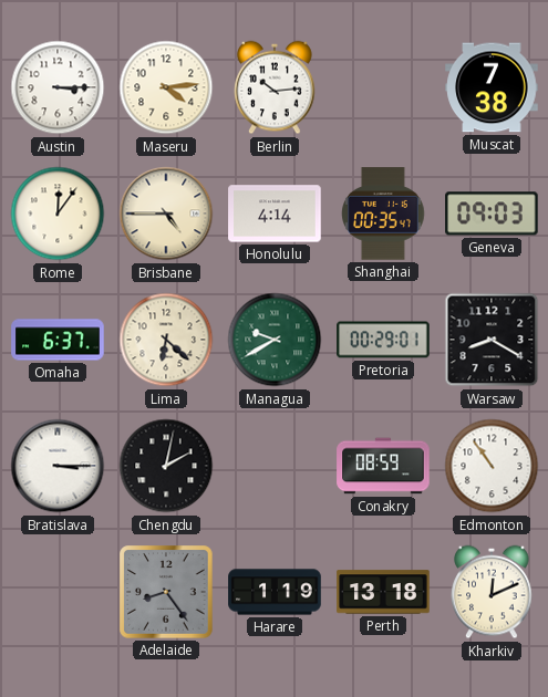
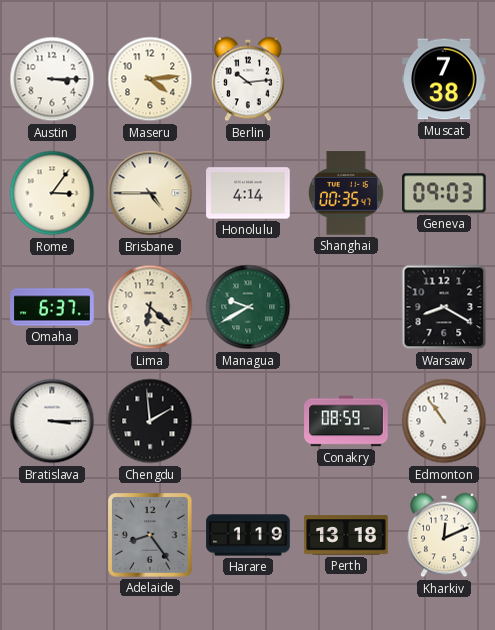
Rome: 12:06 -> 3:06 (52, 193)
Pretoria: 00:29 -> none (383, 340)
Chengdu: 2:02 -> 1:59 (150, 421)
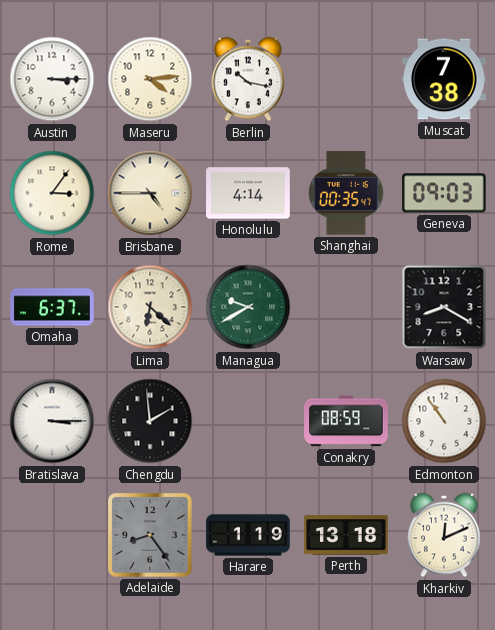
Berlin: 10:14 -> 10:17 (248, 79)
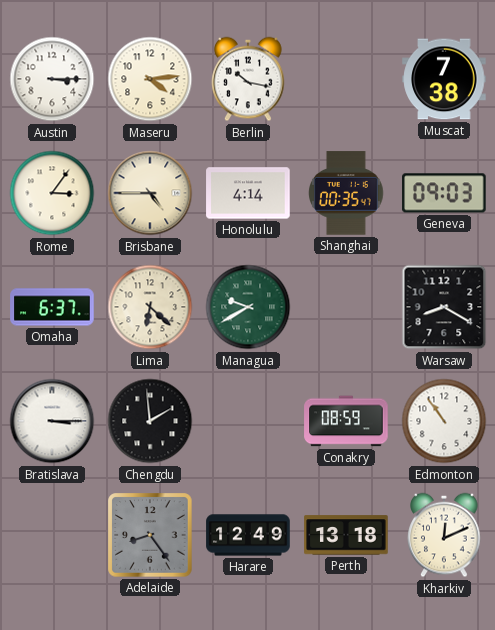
Harare: 1:19 -> 12:49 (248, 535)
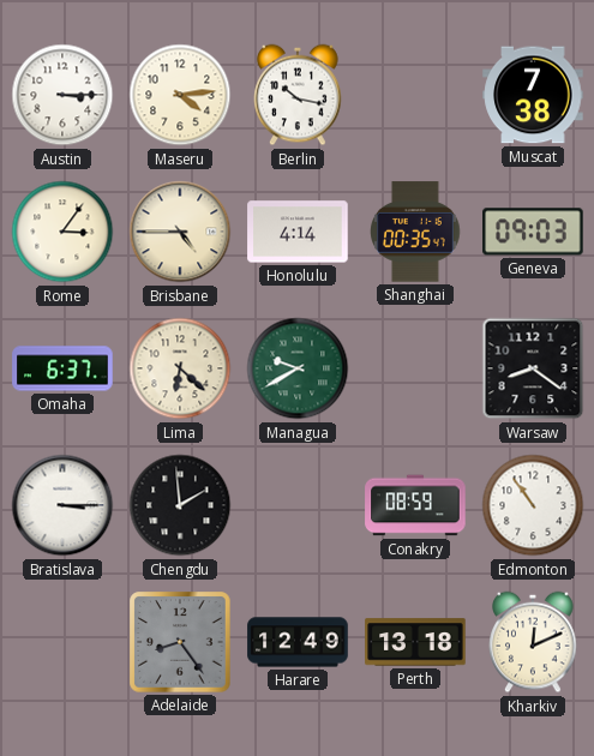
Warsaw: 8:20 -> 8:21 (533, 368)
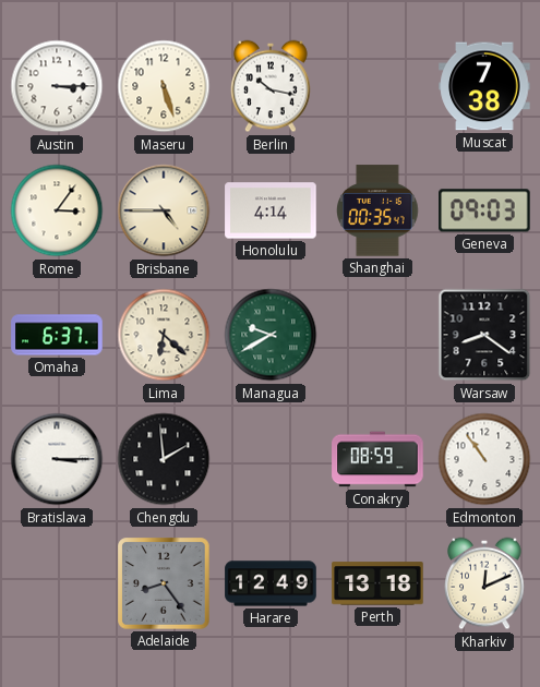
Maseru: 4:14 -> 5:27 (164, 86)
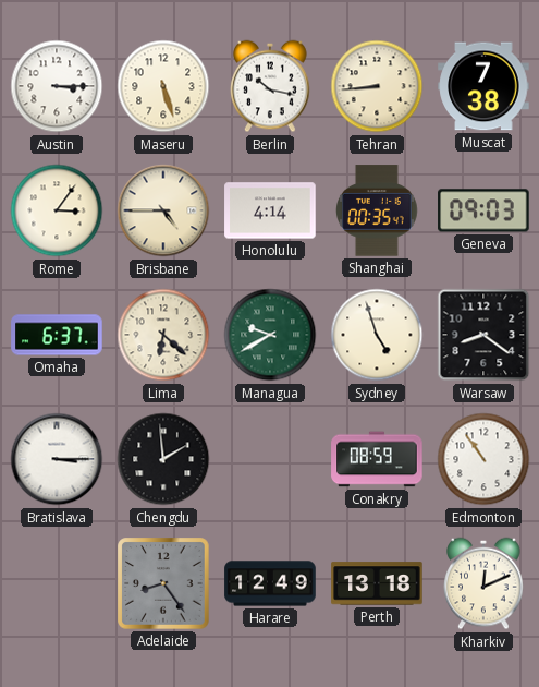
Tehran: none -> 8:44 (377, 86)
Sydney: none -> 4:57 (377, 335)
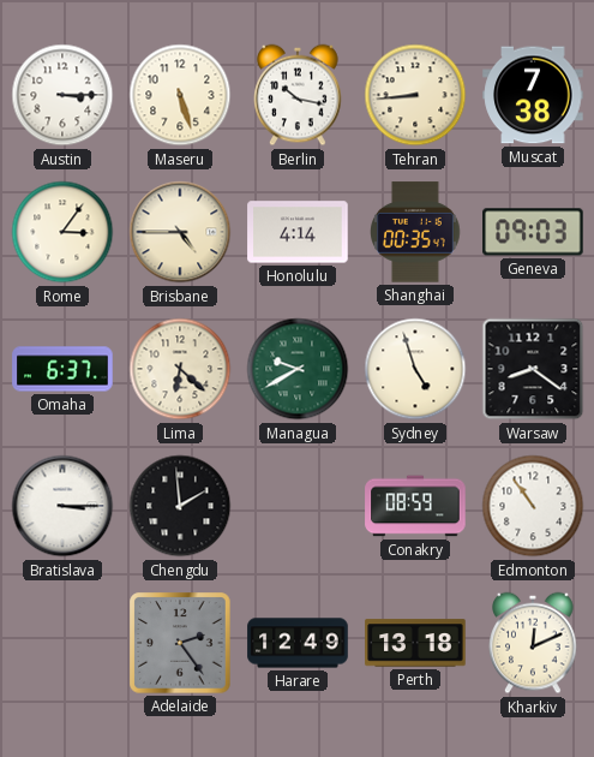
Adelaide: 8:24 -> 2:24 (180, 643)
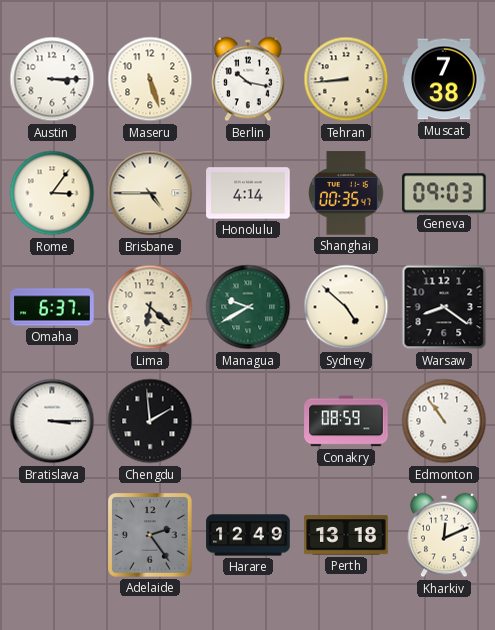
Sydney: 4:57 -> 4:52 (346, 307)
